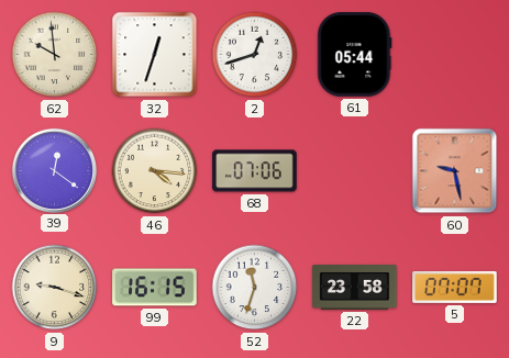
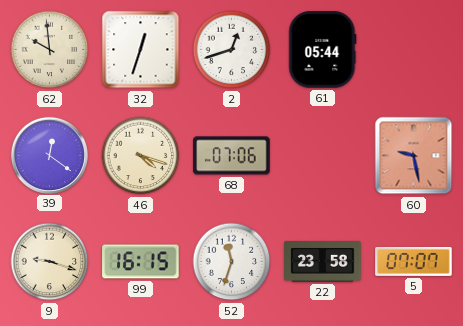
46: 4:16 -> 4:18 (141, 156)
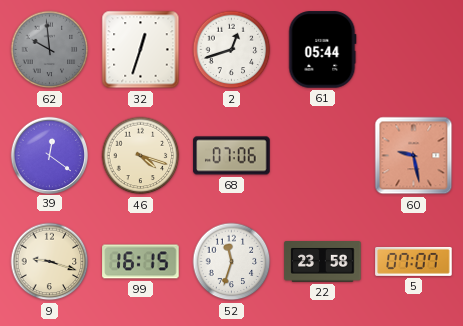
62 dial: cream -> grey (50, 50)
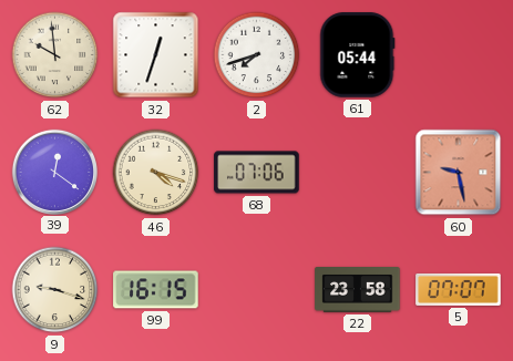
62 dial: grey -> cream (55, 55)
2: 12:42 -> 7:42 (257, 55)
52: 11:33 -> none (232, 262)
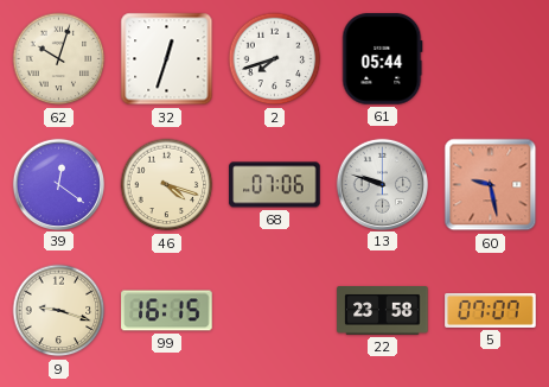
62: 9:59 -> 10:03 (59, 59)
13: none -> 9:48 (382, 184)
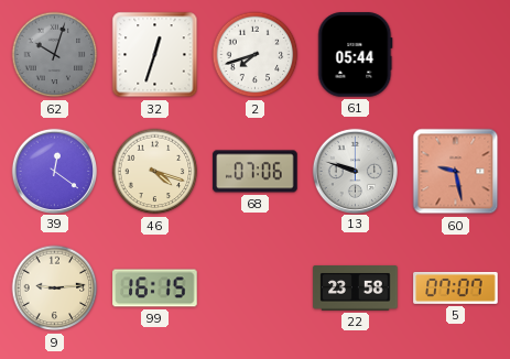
62 dial: cream -> grey (55, 55)
9: 9:18 -> 9:14 (55, 289)
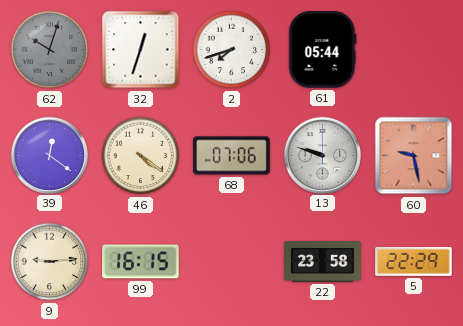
46: 4:18 -> 4:21 (141, 156)
5: 07:07 -> 22:29 (414, 261)
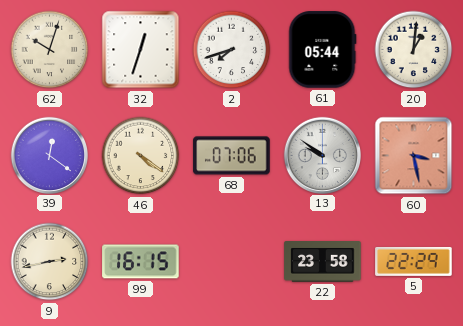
62 dial: grey -> cream (50, 50)
20: none -> 1:01 (414, 50)
13: 9:48 -> 9:51 (322, 155)
60: 9:28 -> 3:28 (414, 156)
9: 9:14 -> 2:43 (50, 262)
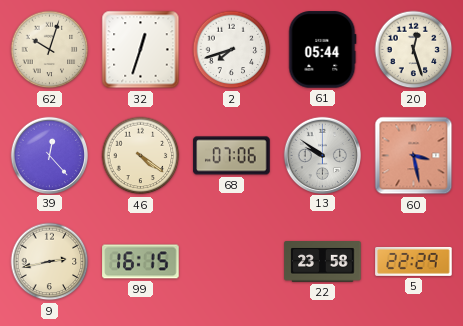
20: 1:01 -> 12:27 (414, 50)
39: 12:21 -> 12:23 (49, 155)
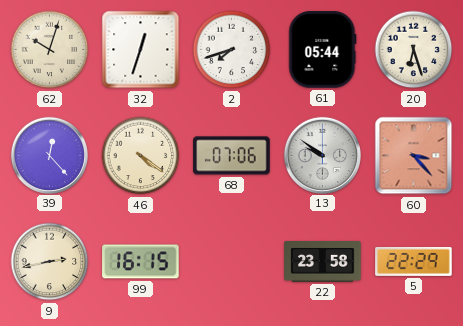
20: 12:27 -> 6:27 (414, 50)
60: 3:28 -> 3:23 (414, 156)
